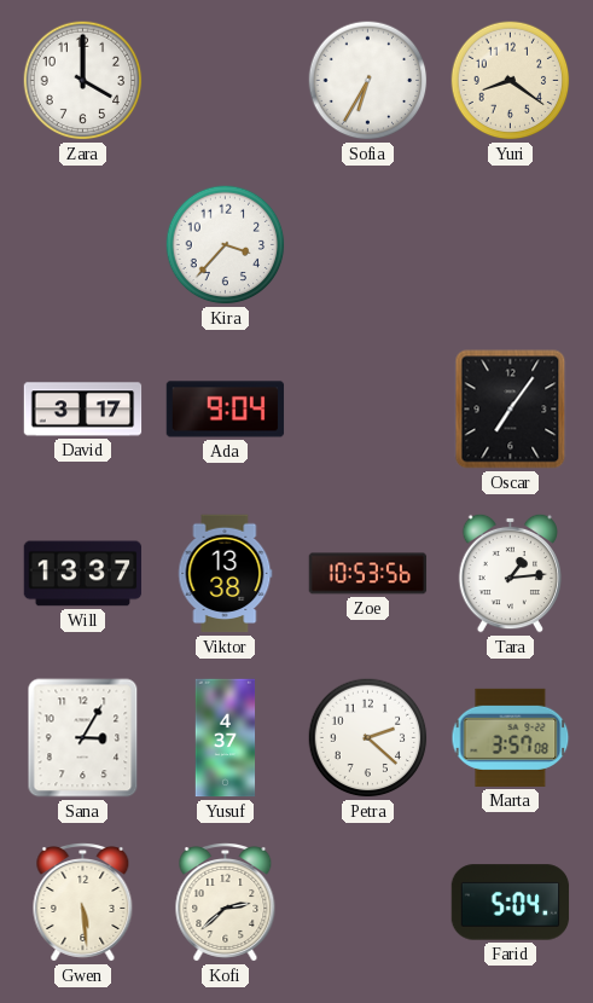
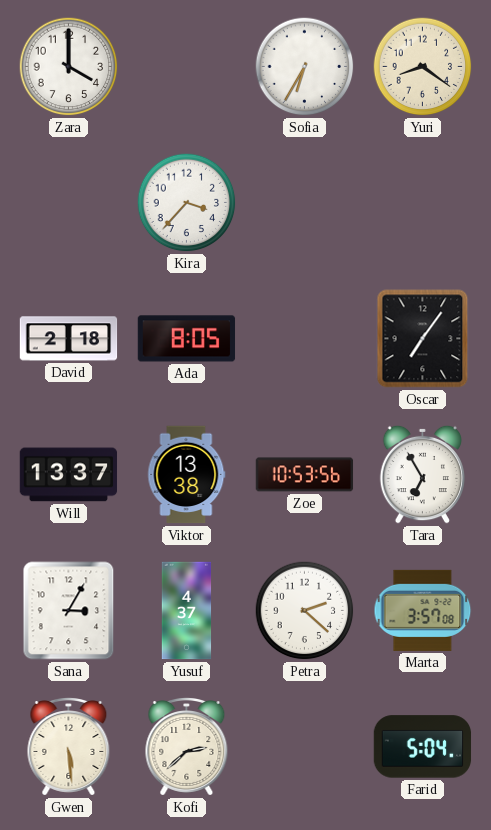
David: 3:17 -> 2:18 (69, 339)
Ada: 9:04 -> 8:05 (187, 339)
Tara: 1:14 -> 6:55 (422, 474)
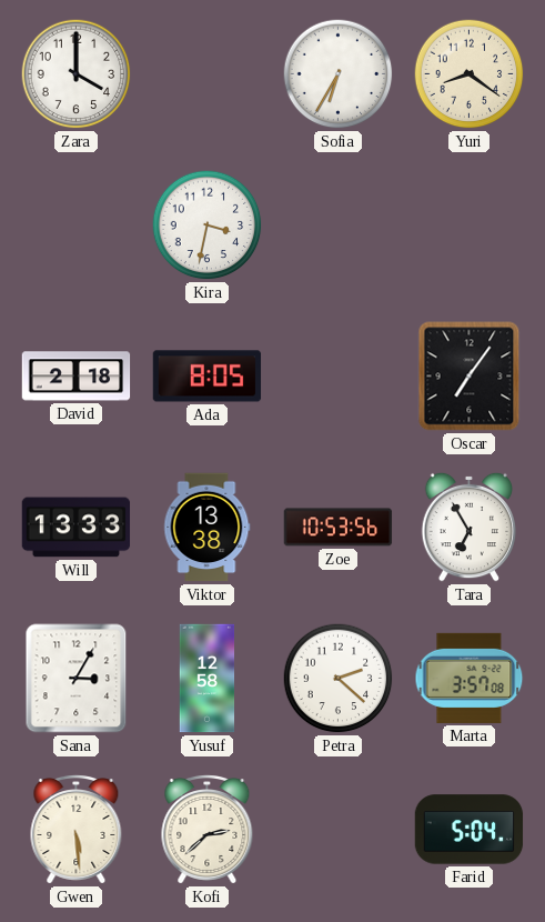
Kira: 3:37 -> 3:32 (208, 226)
Will: 13:37 -> 13:33 (77, 528)
Yusuf: 4:37 -> 12:58 (208, 679)
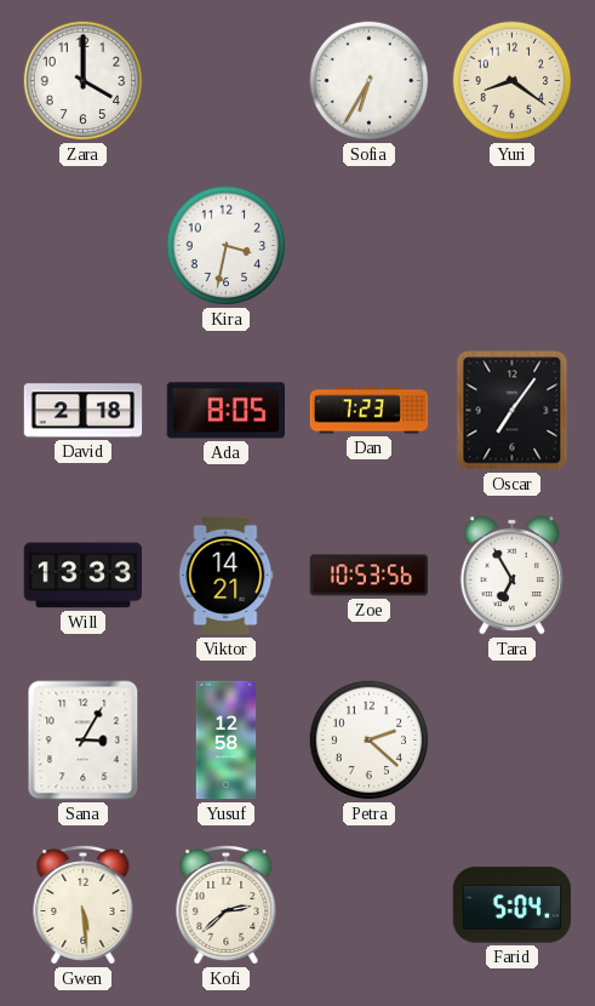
Dan: none -> 7:23 (370, 411)
Viktor: 13:38 -> 14:21 (227, 576)
Marta: 3:57 -> none (470, 678)
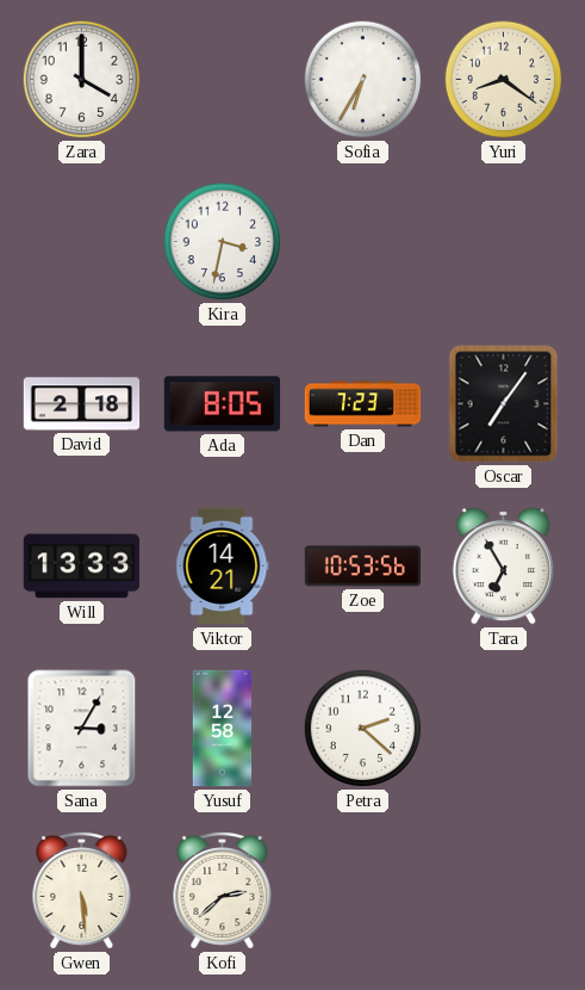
Farid: 5:04 -> none (513, 905)
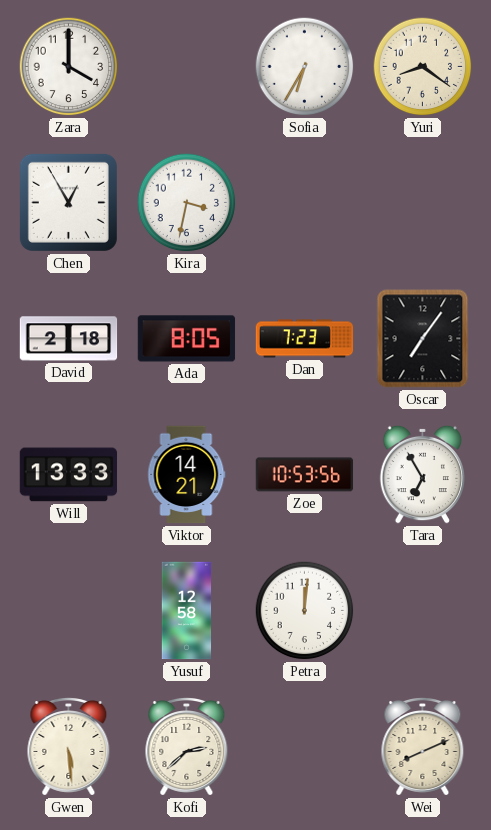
Chen: none -> 12:55 (68, 202)
Sana: 3:05 -> none (82, 729)
Petra: 2:22 -> 12:01 (305, 611)
Wei: none -> 8:11 (423, 747)
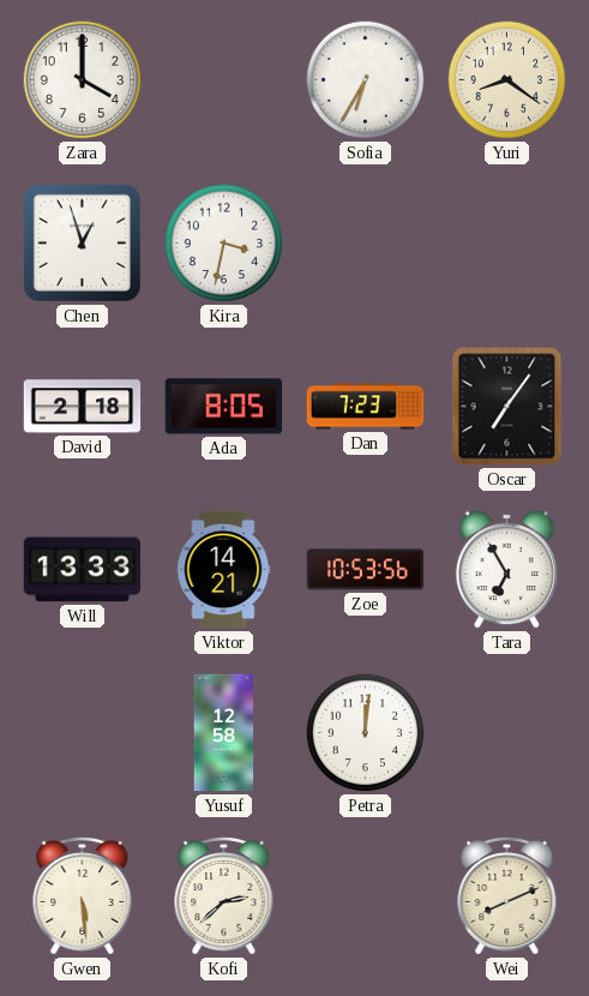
Chen: 12:55 -> 12:57 (82, 242)
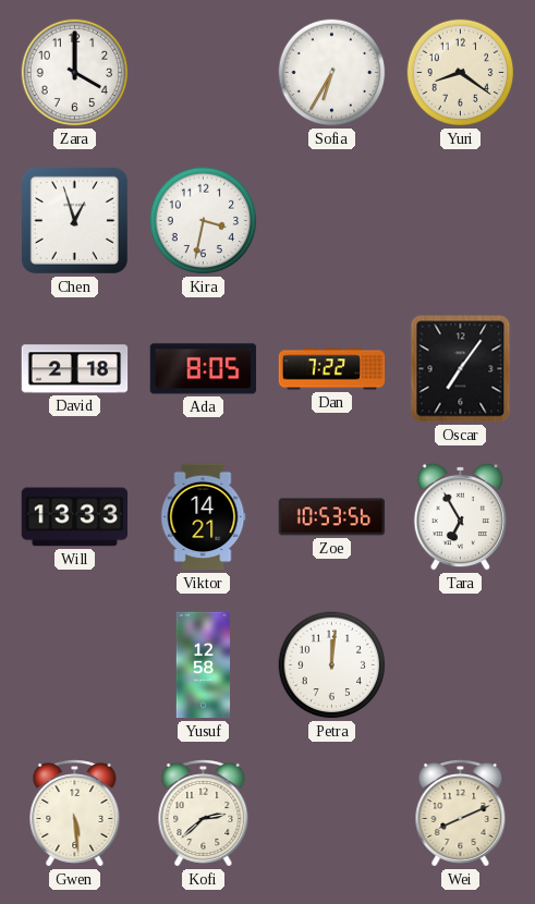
Dan: 7:23 -> 7:22 (332, 369)
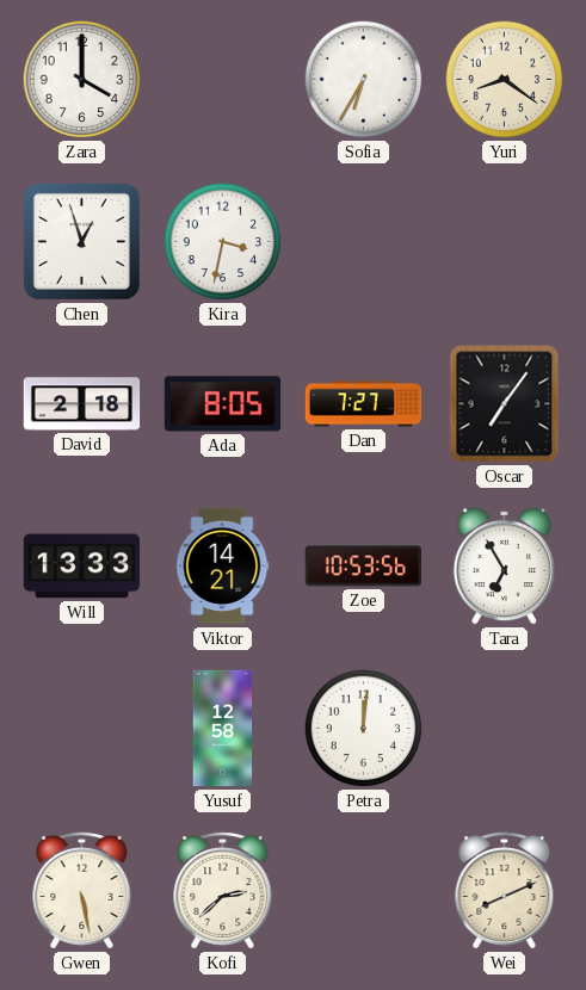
Dan: 7:22 -> 7:27 (364, 404)
Gwen: 5:29 -> 5:28 (82, 891)
